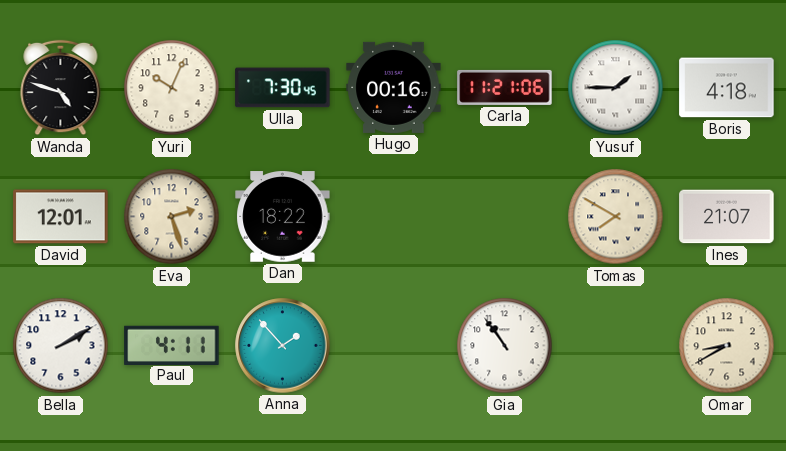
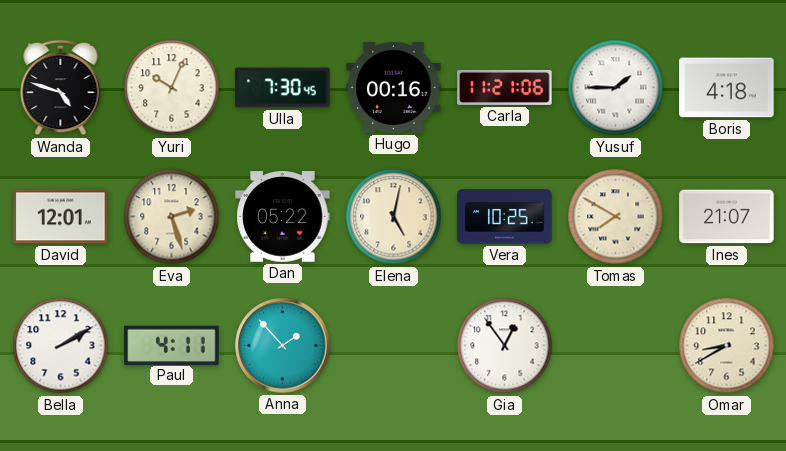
Dan: 18:22 -> 05:22 (283, 217)
Elena: none -> 5:02 (394, 217)
Vera: none -> 10:25 (505, 217)
Gia: 10:54 -> 12:54 (505, 346)
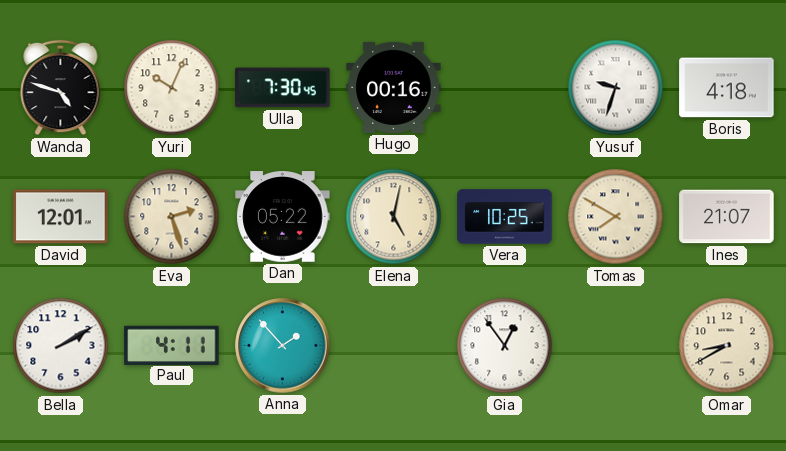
Carla: 11:21 -> none (505, 87)
Yusuf: 1:45 -> 9:33 (616, 88)
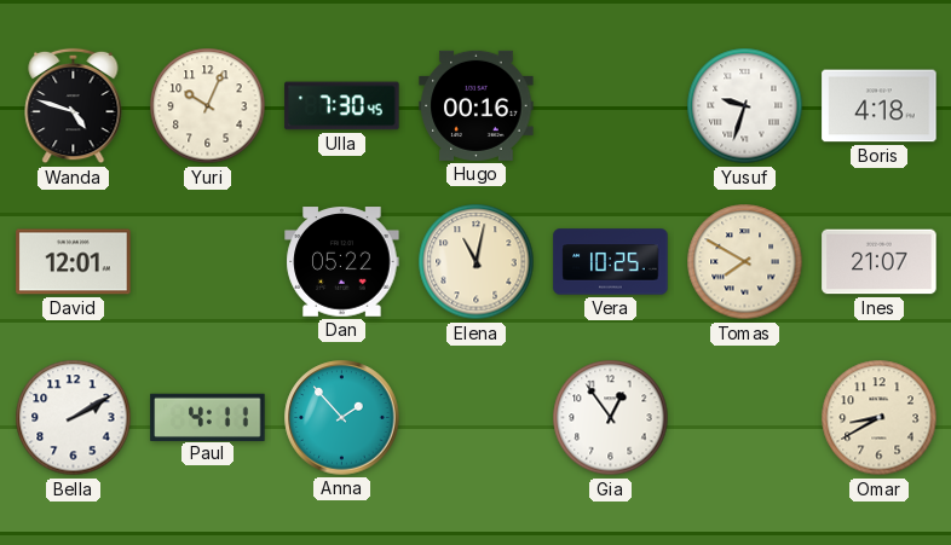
Eva: 2:27 -> none (172, 217)
Elena: 5:02 -> 11:02 (477, 262)
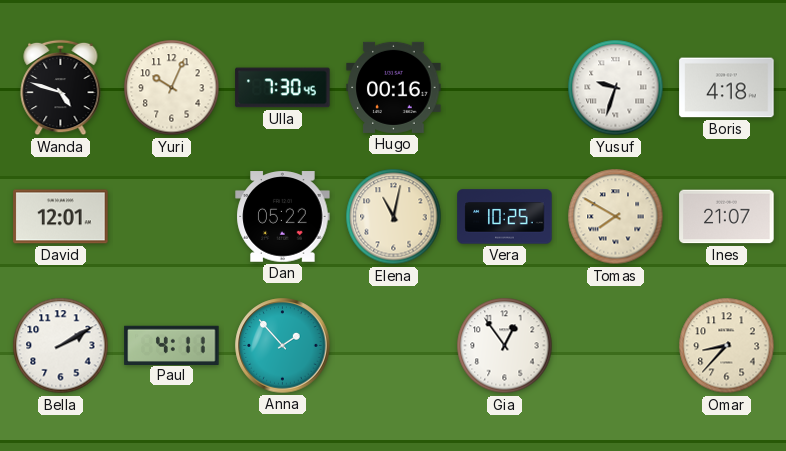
Omar: 8:40 -> 8:37 (727, 346)
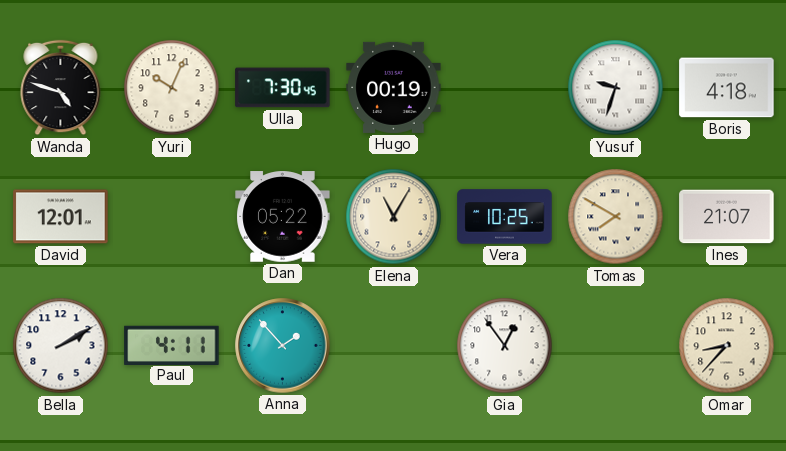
Hugo: 00:16 -> 00:19 (394, 87)
Elena: 11:02 -> 11:05 (394, 217)
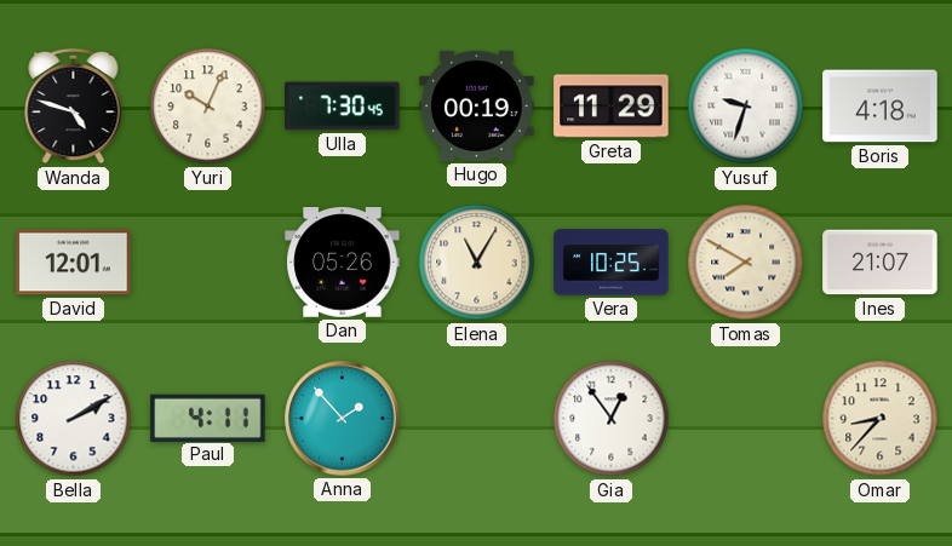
Greta: none -> 11:29 (612, 107)
Dan: 05:22 -> 05:26 (343, 263)
